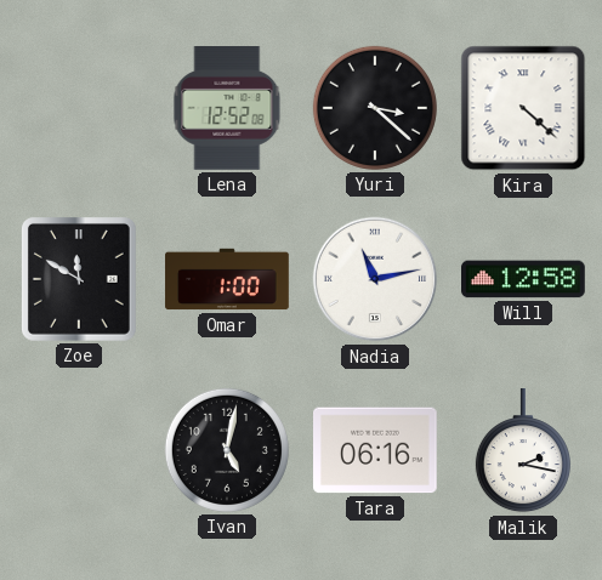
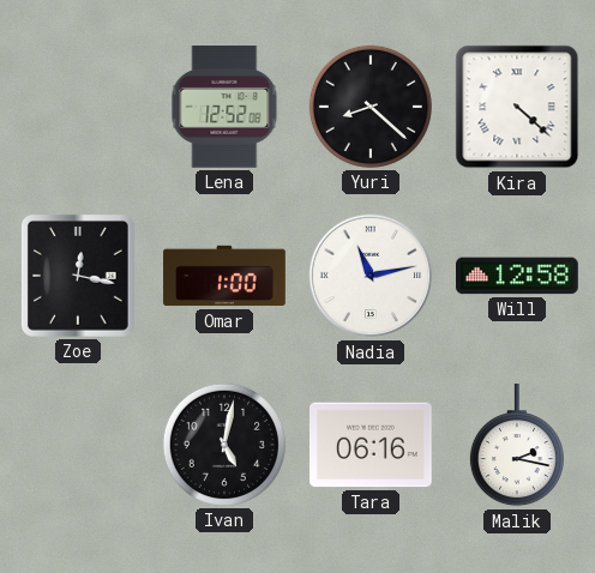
Yuri: 3:22 -> 8:22 (371, 107)
Zoe: 11:50 -> 12:17 (79, 277)
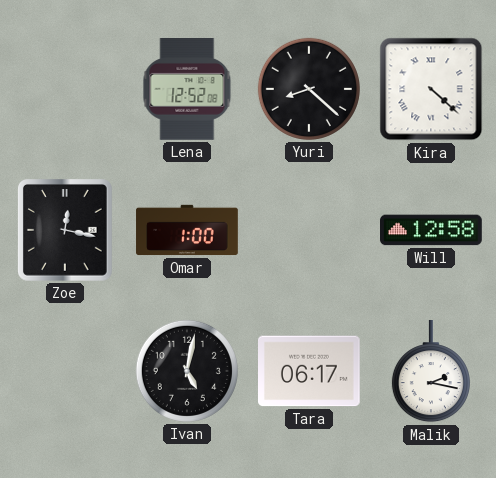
Nadia: 11:13 -> none (371, 276)
Tara: 06:16 -> 06:17 (310, 371)
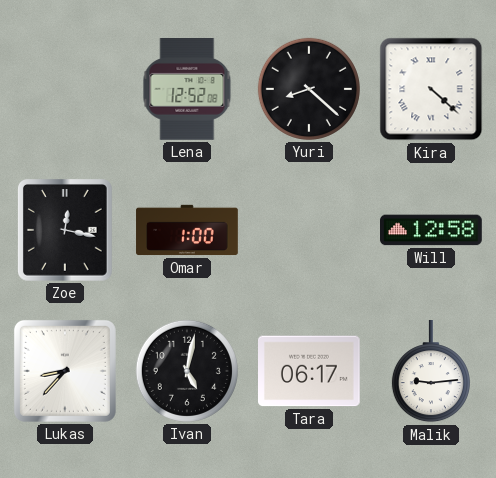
Lukas: none -> 8:37 (65, 371)
Malik: 2:17 -> 9:14 (431, 372)
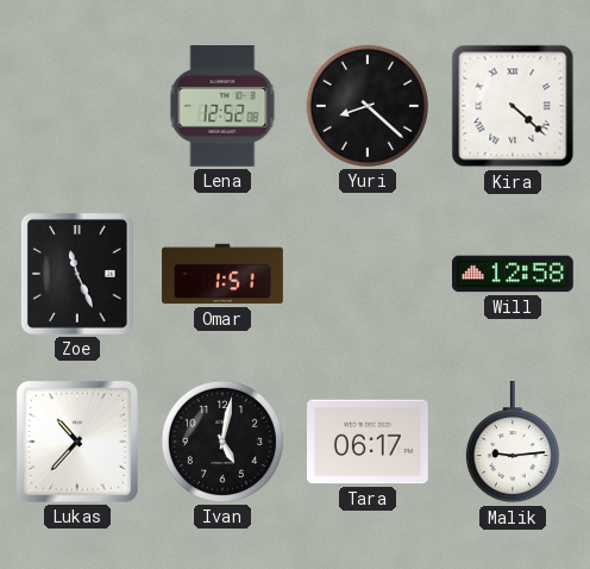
Zoe: 12:17 -> 11:26 (79, 275)
Omar: 1:00 -> 1:51 (222, 274)
Lukas: 8:37 -> 10:37 (77, 442)
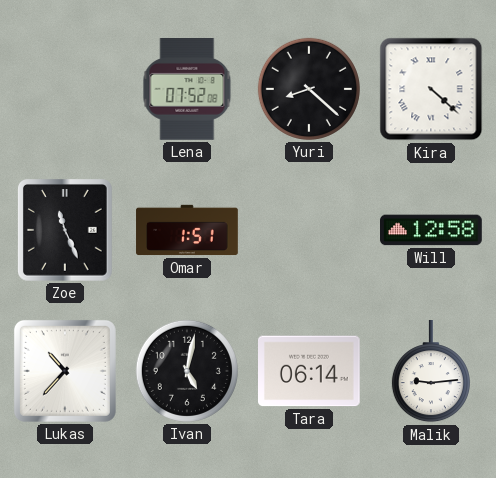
Lena: 12:52 -> 07:52 (187, 90)
Tara: 06:17 -> 06:14 (310, 371)
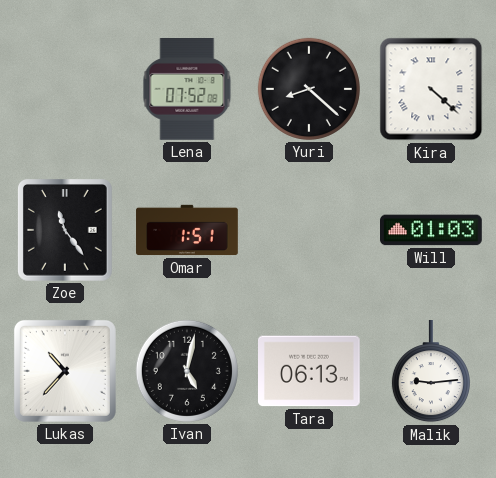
Zoe: 11:26 -> 11:24 (66, 231)
Will: 12:58 -> 01:03 (432, 230)
Tara: 06:14 -> 06:13 (310, 371)
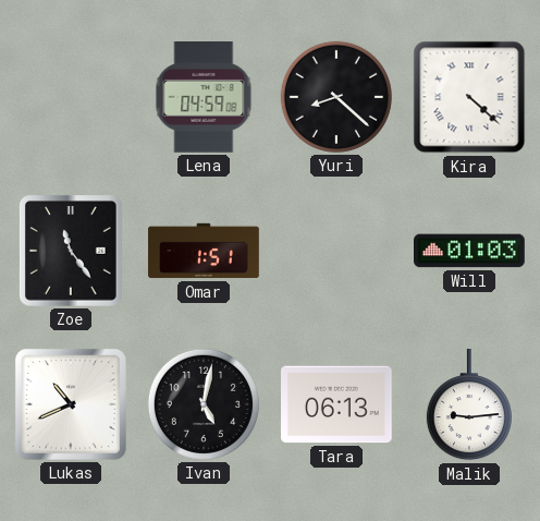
Lena: 07:52 -> 04:59 (204, 98)
Lukas: 10:37 -> 10:41 (71, 404)
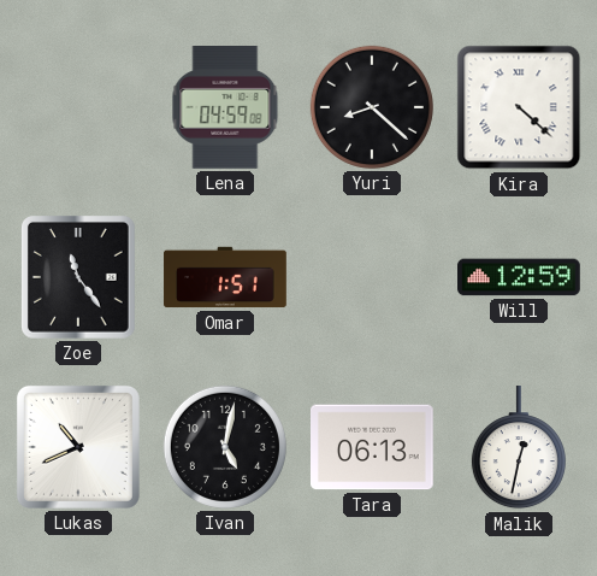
Will: 01:03 -> 12:59 (520, 277)
Malik: 9:14 -> 12:32 (519, 448)
